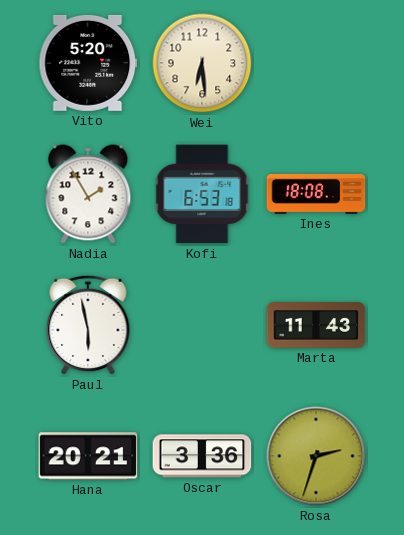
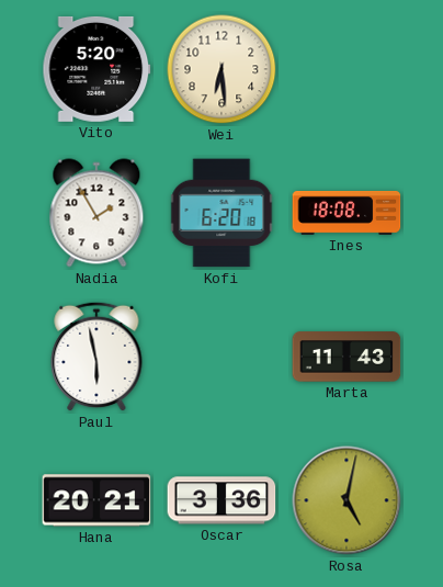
Kofi: 6:53 -> 6:20 (222, 213)
Rosa: 2:33 -> 5:02 (347, 500)
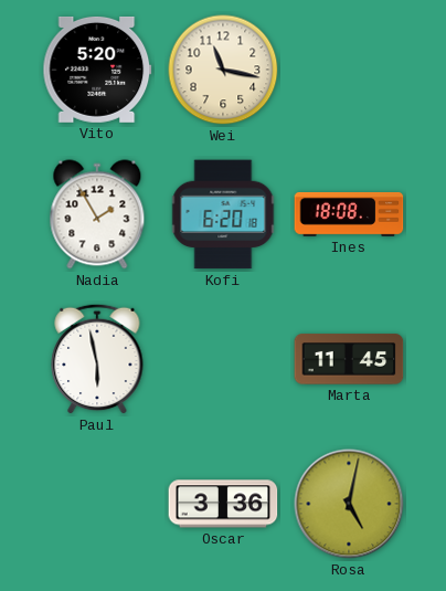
Wei: 6:29 -> 11:17 (223, 70)
Marta: 11:43 -> 11:45 (349, 359)
Hana: 20:21 -> none (96, 500)
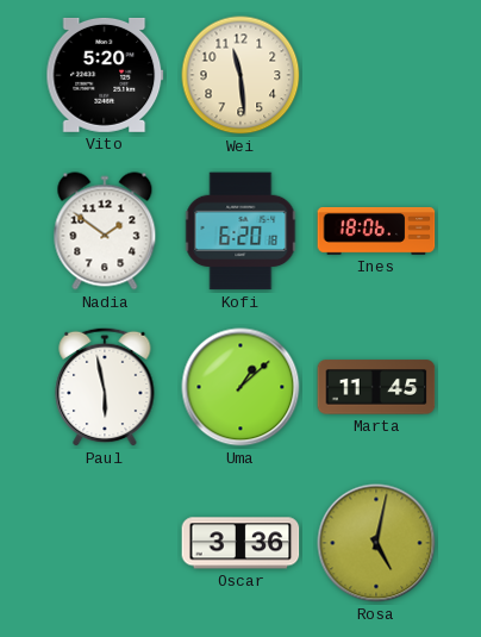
Wei: 11:17 -> 11:29 (240, 75)
Nadia: 1:55 -> 1:51 (105, 231)
Ines: 18:08 -> 18:06 (376, 231)
Uma: none -> 1:08 (240, 387)
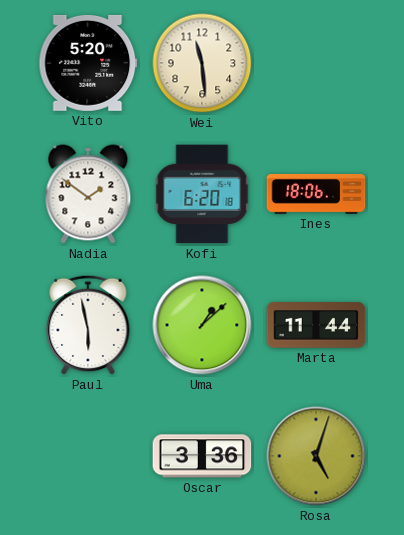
Marta: 11:45 -> 11:44 (316, 325)
Rosa: 5:02 -> 5:03 (316, 456)
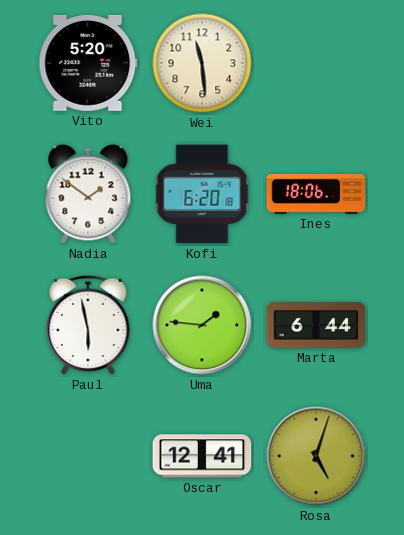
Uma: 1:08 -> 1:46 (202, 325)
Marta: 11:44 -> 6:44 (316, 325)
Oscar: 3:36 -> 12:41 (202, 456)
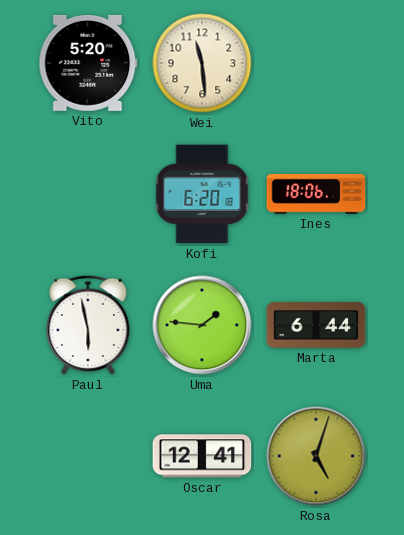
Nadia: 1:51 -> none (88, 194)
